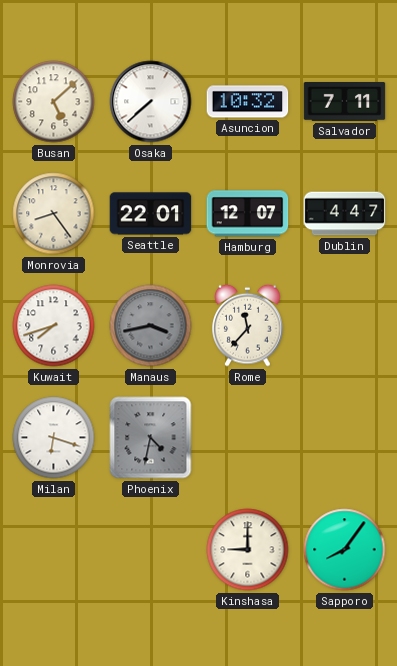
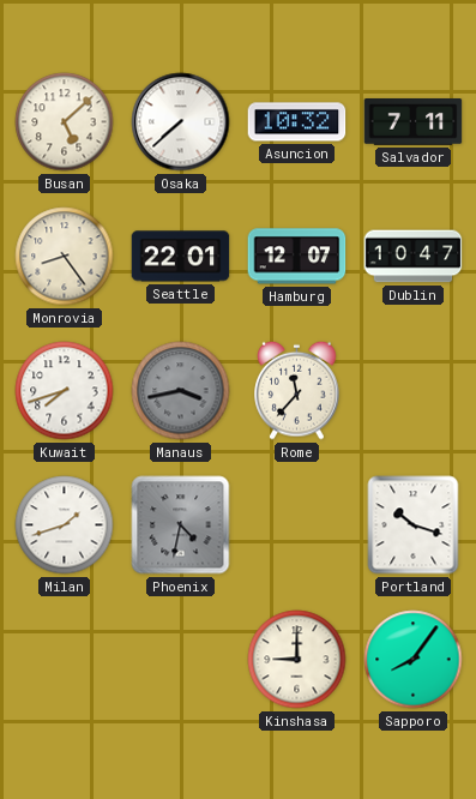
Dublin: 4:47 -> 10:47 (414, 257)
Milan: 6:18 -> 1:42 (65, 525)
Portland: none -> 10:18 (414, 525)
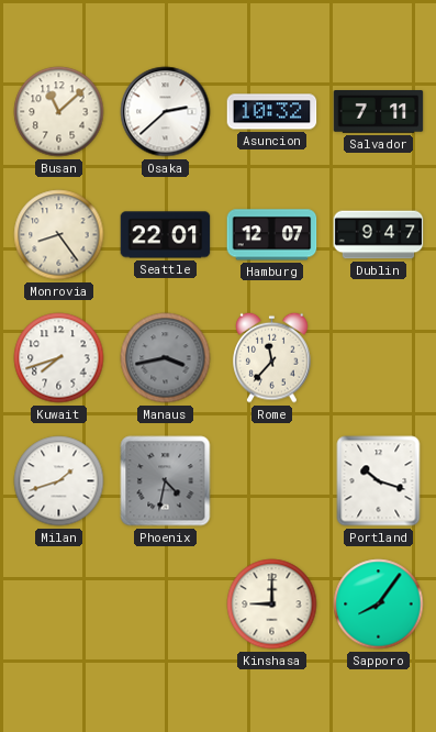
Busan: 5:08 -> 11:08 (59, 112)
Osaka: 7:38 -> 2:38 (166, 112)
Dublin: 10:47 -> 9:47 (379, 235)
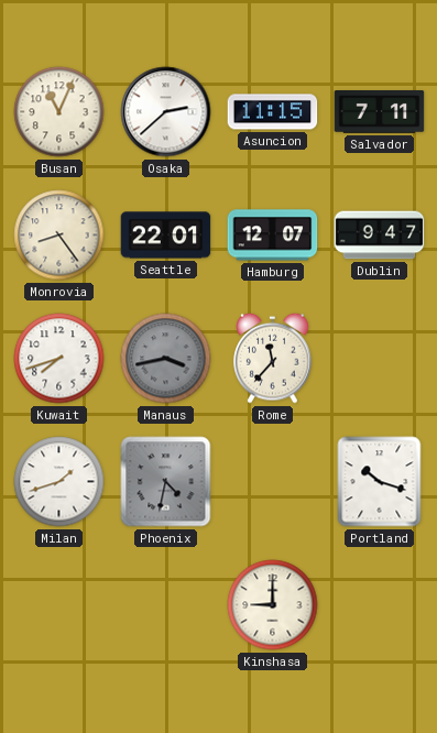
Busan: 11:08 -> 11:04 (59, 112)
Asuncion: 10:32 -> 11:15 (273, 112)
Sapporo: 8:06 -> none (379, 605)
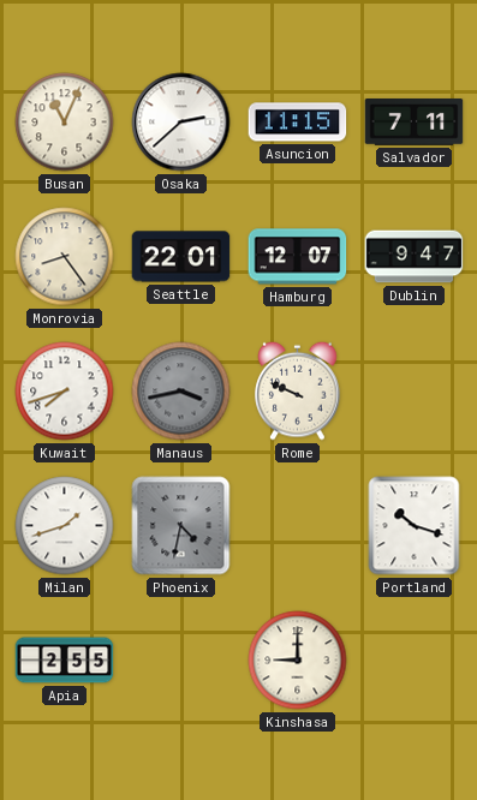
Rome: 11:37 -> 9:49 (298, 390)
Apia: none -> 2:55 (65, 661)
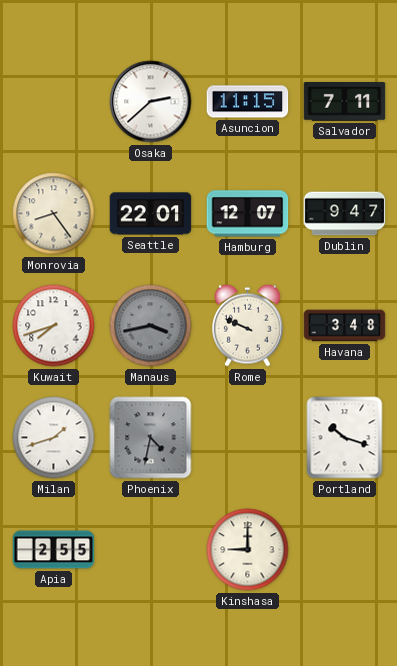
Busan: 11:04 -> none (65, 123)
Havana: none -> 3:48 (345, 326)
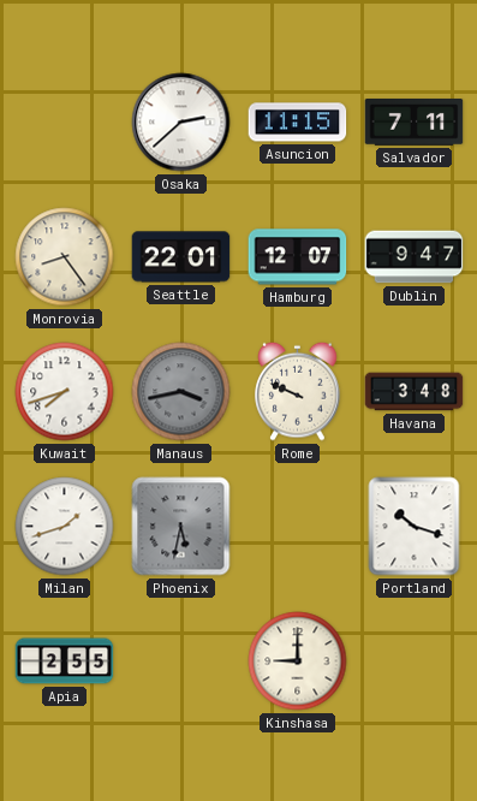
Phoenix: 4:32 -> 5:32 (181, 527)
